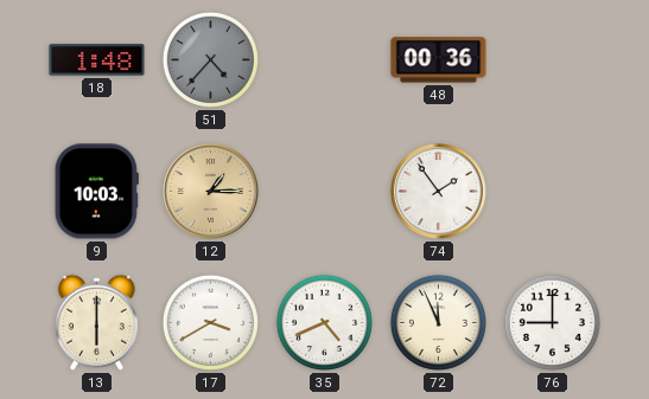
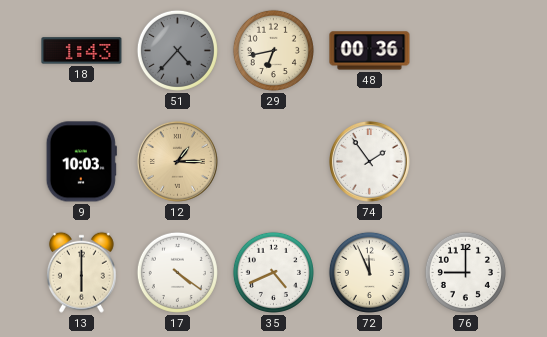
18: 1:48 -> 1:43 (82, 51)
29: none -> 6:43 (273, 50)
17: 3:40 -> 4:21 (177, 272)
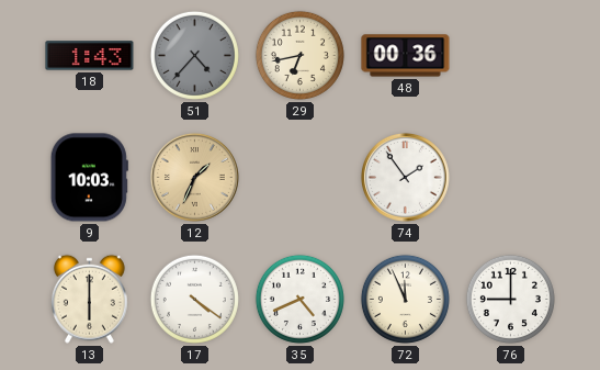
12: 1:15 -> 1:34 (194, 177)
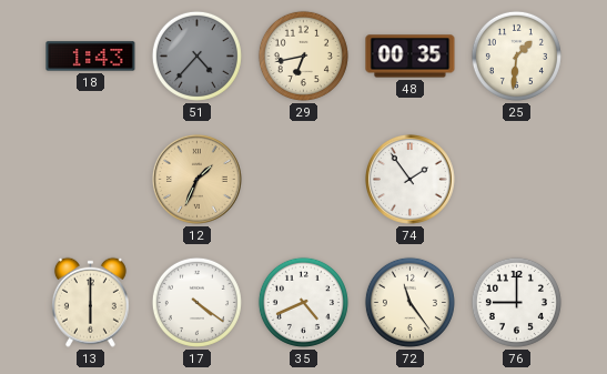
48: 00:36 -> 00:35 (411, 57)
25: none -> 1:31 (516, 55)
9: 10:03 -> none (89, 178)
72: 11:56 -> 11:24 (409, 302)
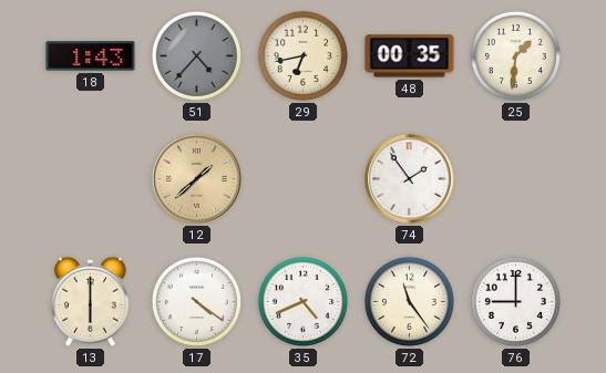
12: 1:34 -> 1:38 (196, 178)
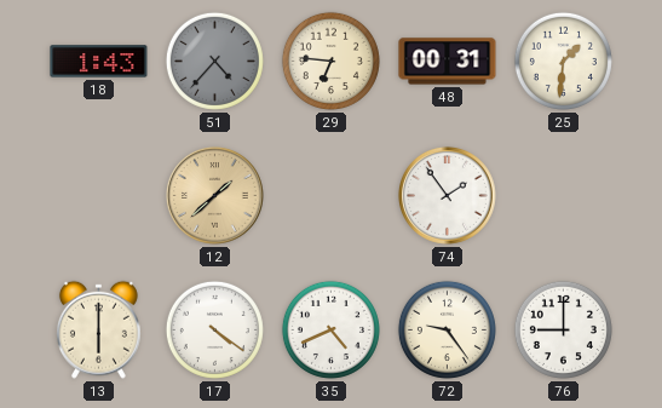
29: 6:43 -> 6:46 (330, 61)
48: 00:35 -> 00:31 (448, 62)
72: 11:24 -> 9:24 (447, 329)
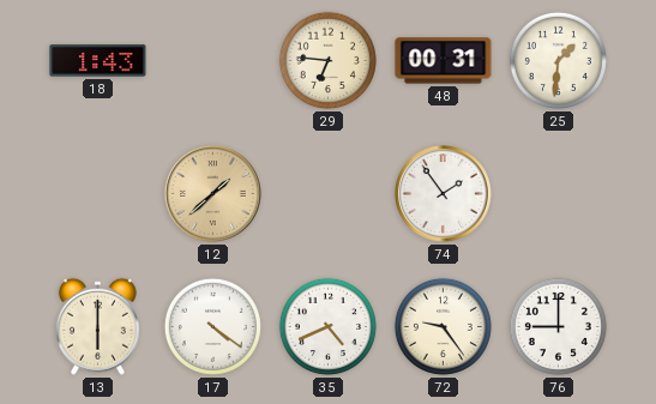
51: 4:37 -> none (214, 61)
